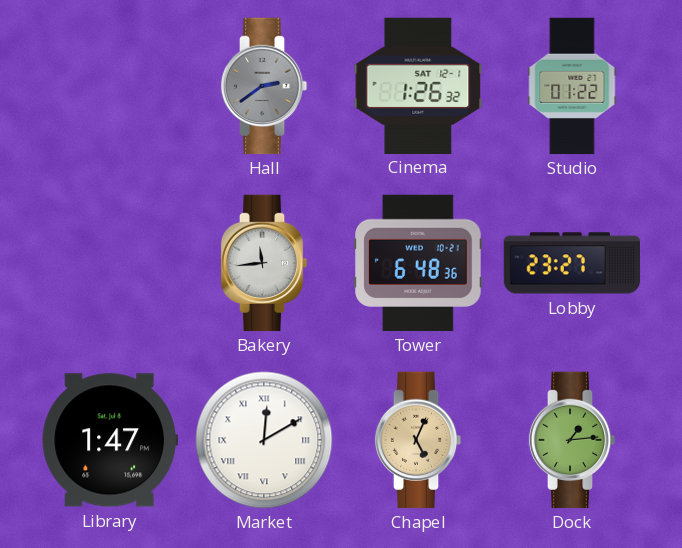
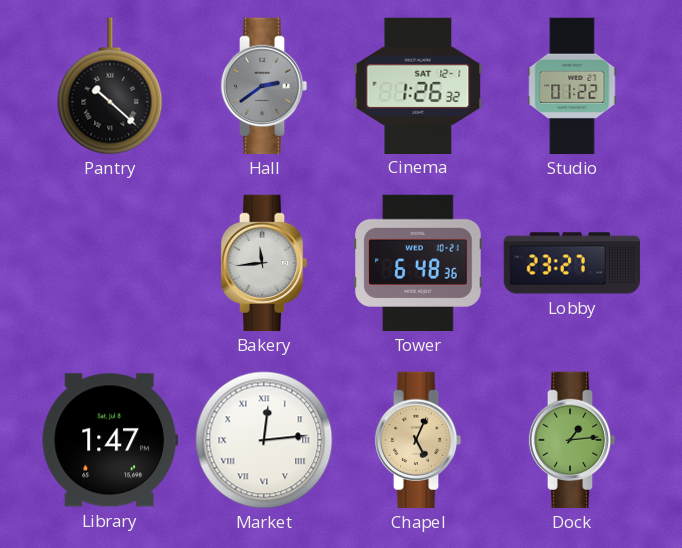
Pantry: none -> 10:22 (110, 86)
Market: 12:10 -> 12:14 (264, 440)
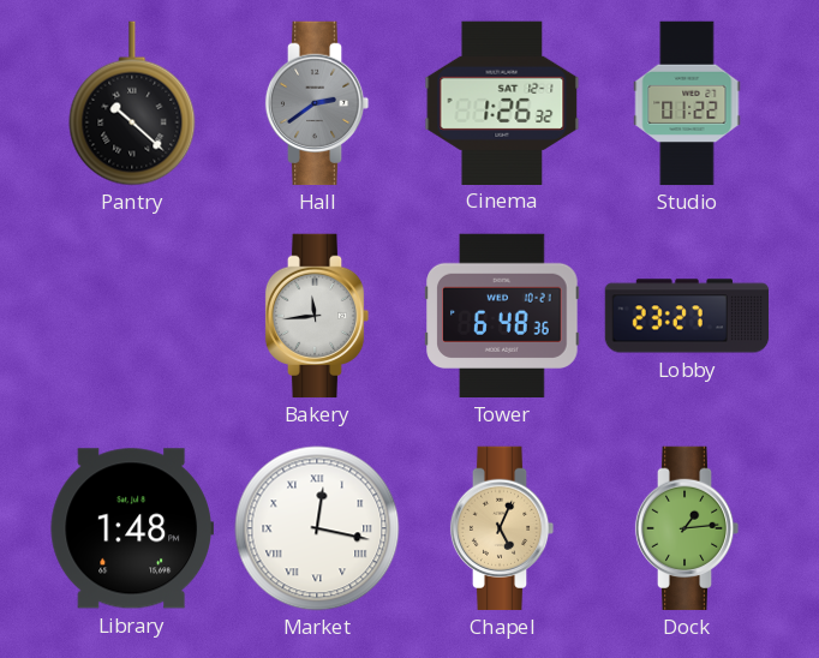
Library: 1:47 -> 1:48 (131, 528)
Market: 12:14 -> 12:17 (317, 528)
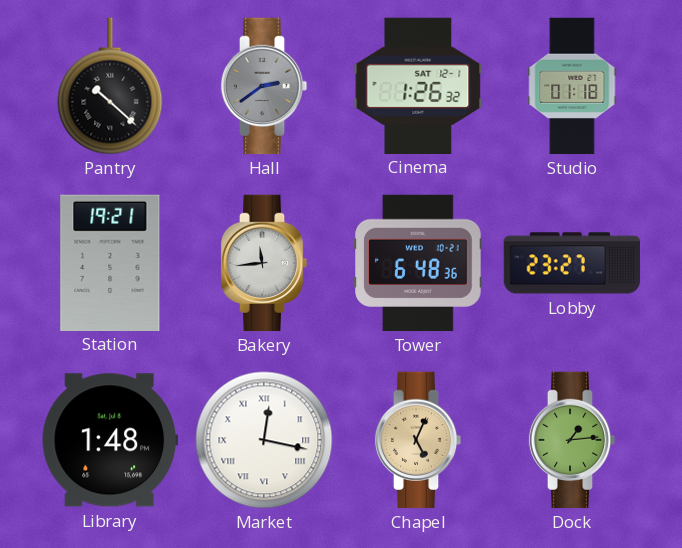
Studio: 01:22 -> 01:18 (572, 86)
Station: none -> 19:21 (110, 262)
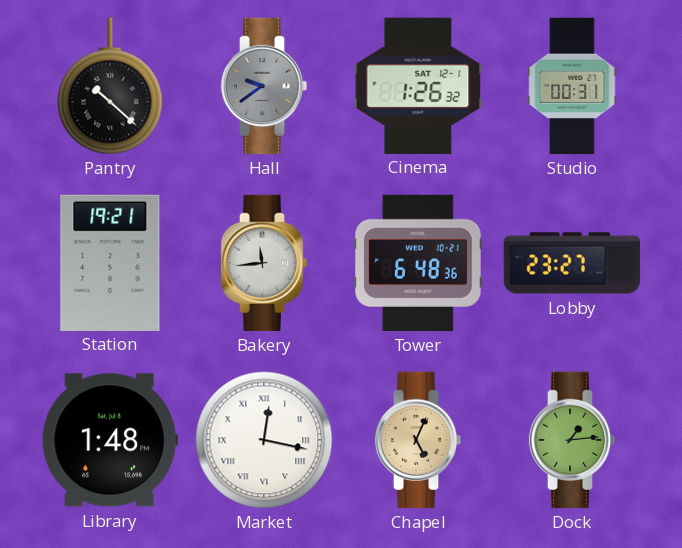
Hall: 2:39 -> 9:39 (264, 86)
Studio: 01:18 -> 00:31 (572, 86)
